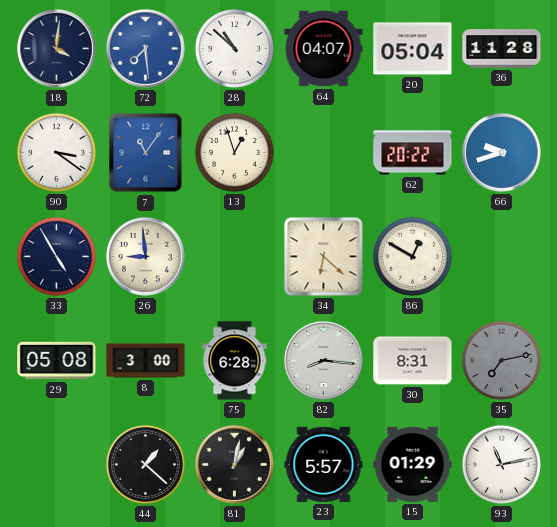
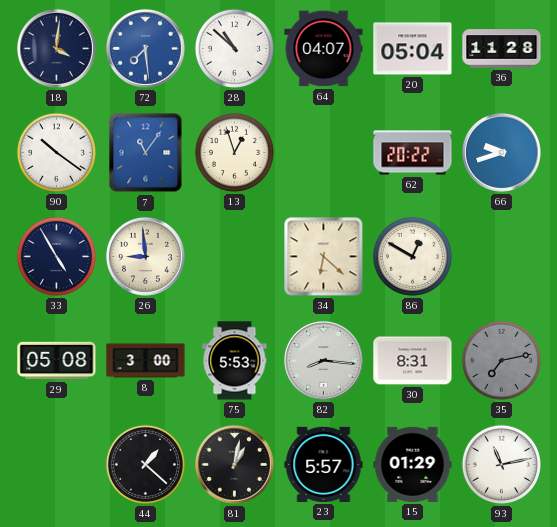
90: 3:21 -> 10:21 (56, 152)
75: 6:28 -> 5:53 (235, 361)
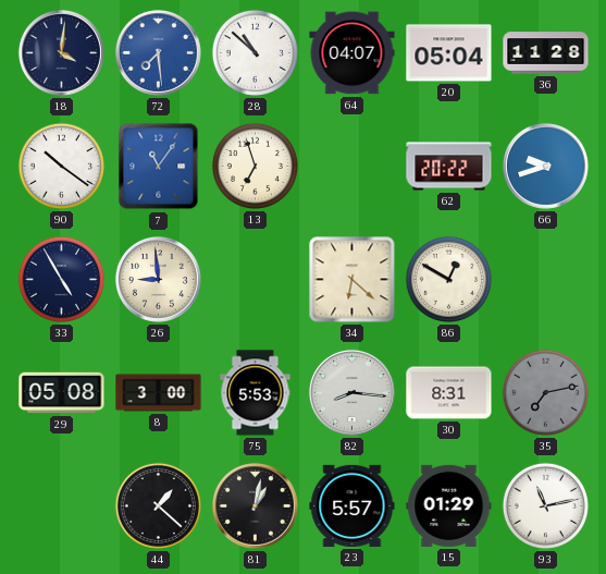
13: 12:57 -> 6:57 (255, 166)
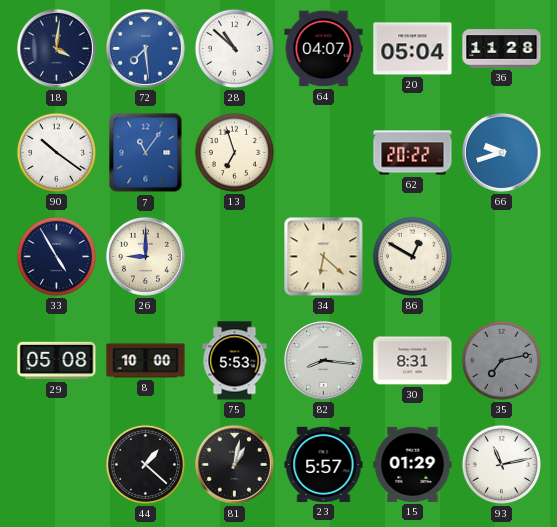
26: 8:59 -> 9:00 (146, 257)
8: 3:00 -> 10:00 (146, 361)
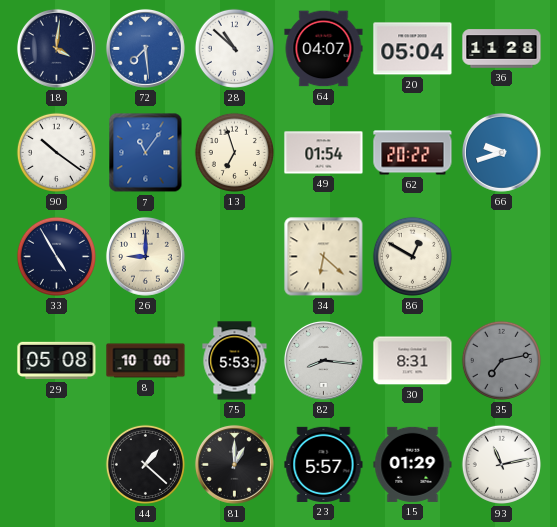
49: none -> 01:54 (324, 153)
81: 1:02 -> 1:00 (235, 465)
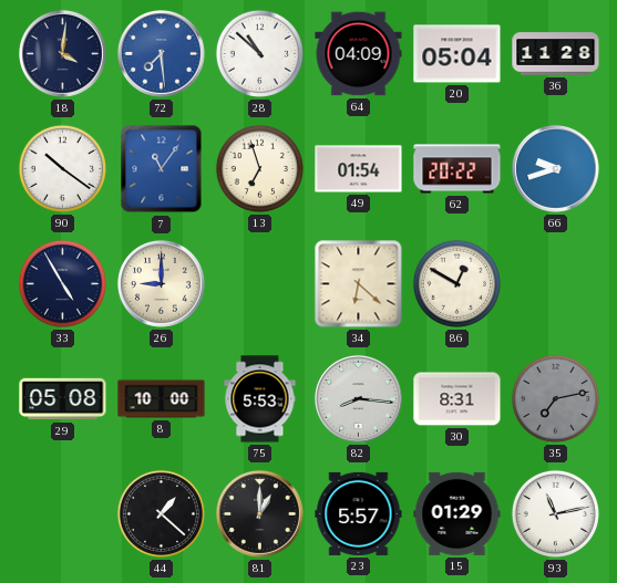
64: 04:07 -> 04:09 (359, 54)
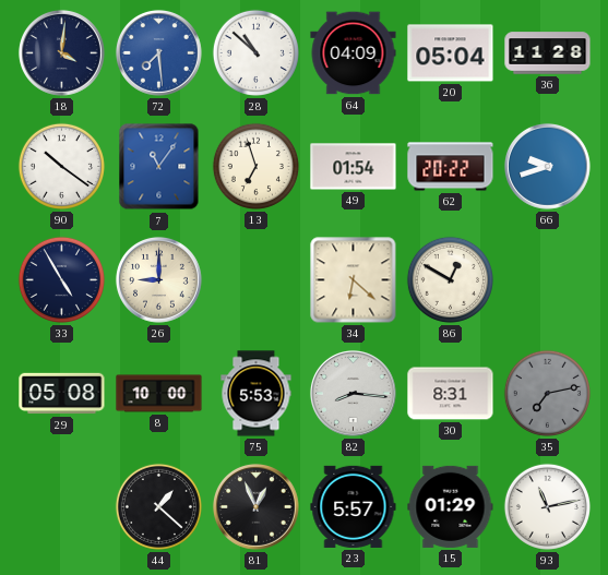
81: 1:00 -> 12:56 (257, 507)
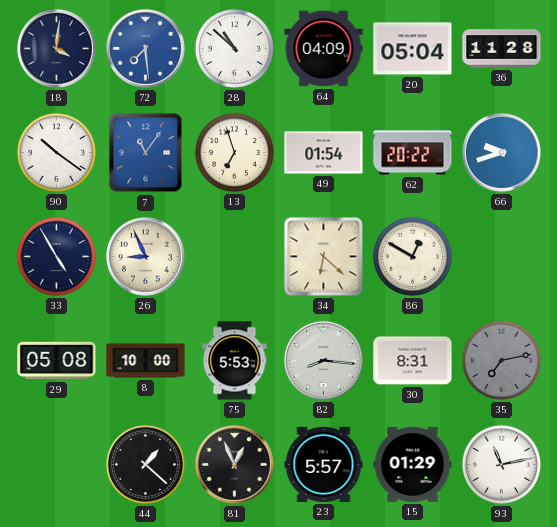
26: 9:00 -> 8:56 (146, 257)
